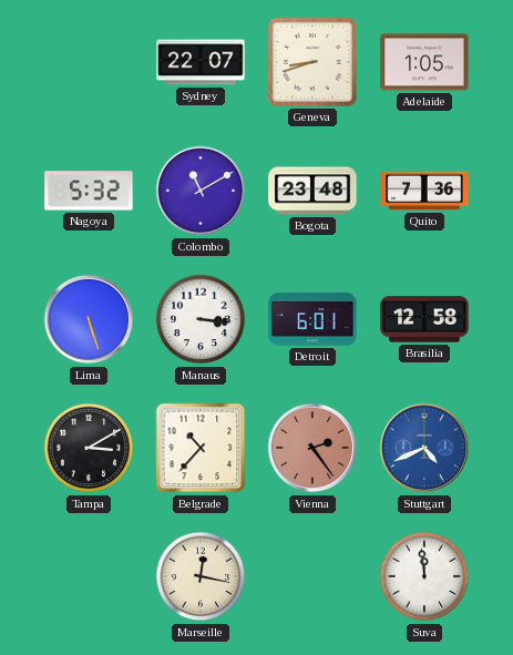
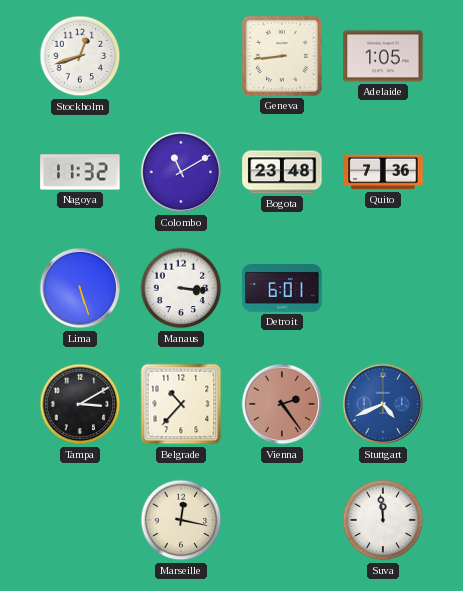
Stockholm: none -> 12:42 (80, 56)
Sydney: 22:07 -> none (201, 62)
Geneva: 8:42 -> 8:44 (282, 56)
Nagoya: 5:32 -> 11:32 (80, 172)
Brasilia: 12:58 -> none (424, 319)
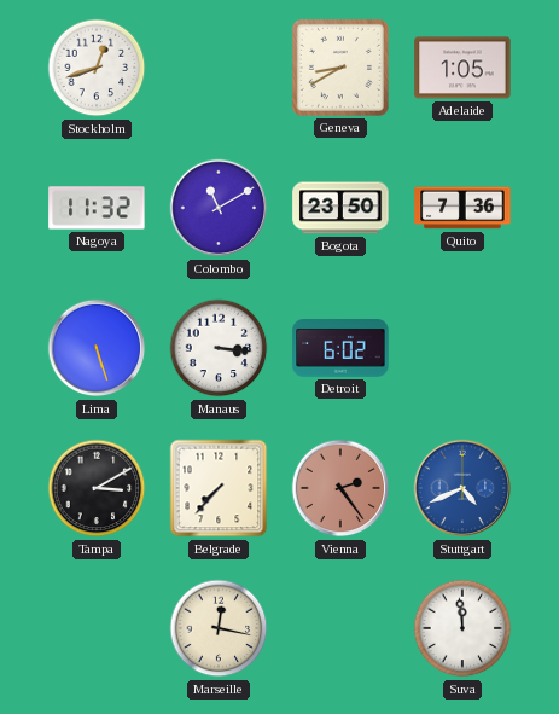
Geneva: 8:44 -> 8:40 (340, 68)
Bogota: 23:48 -> 23:50 (340, 208)
Detroit: 6:01 -> 6:02 (340, 349)
Belgrade: 10:37 -> 7:37 (219, 488)
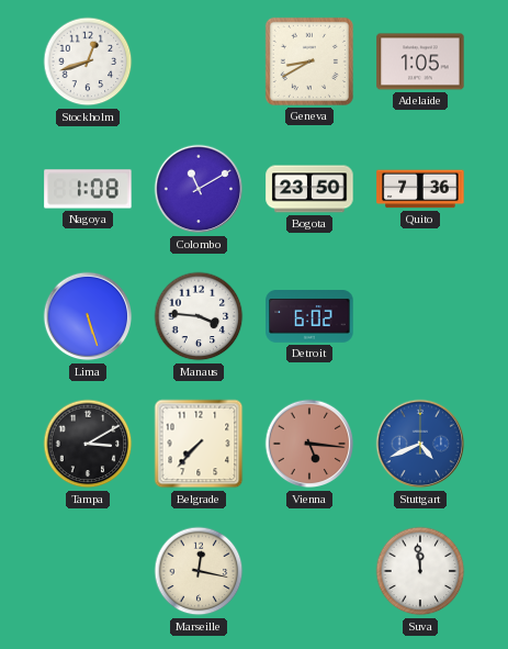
Nagoya: 11:32 -> 1:08 (88, 189)
Manaus: 3:16 -> 3:46 (199, 316)
Vienna: 2:24 -> 5:16 (309, 444)
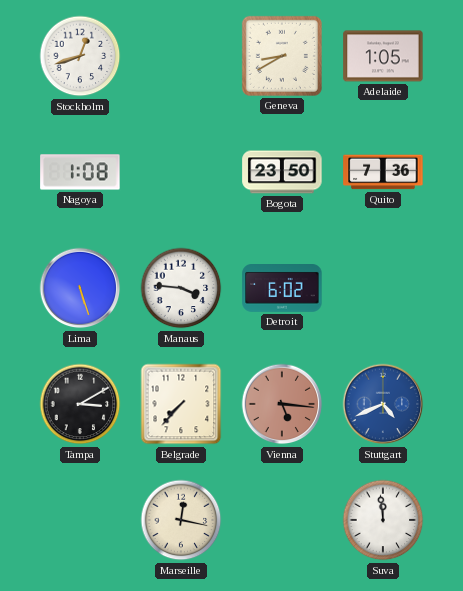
Colombo: 11:10 -> none (199, 189)
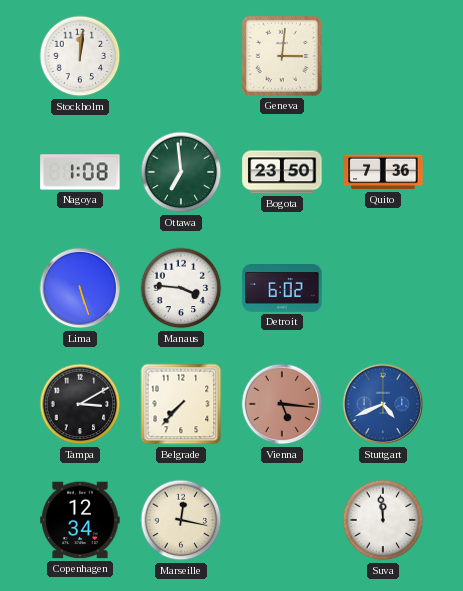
Stockholm: 12:42 -> 12:01 (80, 56)
Geneva: 8:40 -> 3:01 (282, 56)
Adelaide: 1:05 -> none (383, 56)
Ottawa: none -> 6:59 (181, 172)
Copenhagen: none -> 12:34 (80, 520)
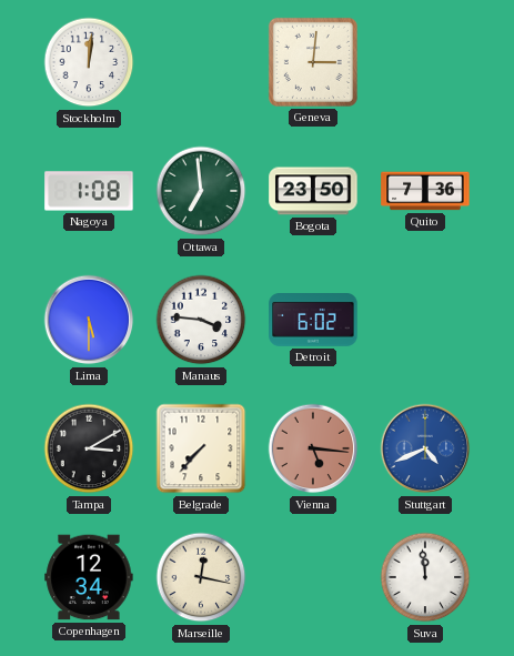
Lima: 5:27 -> 5:30 (89, 320)
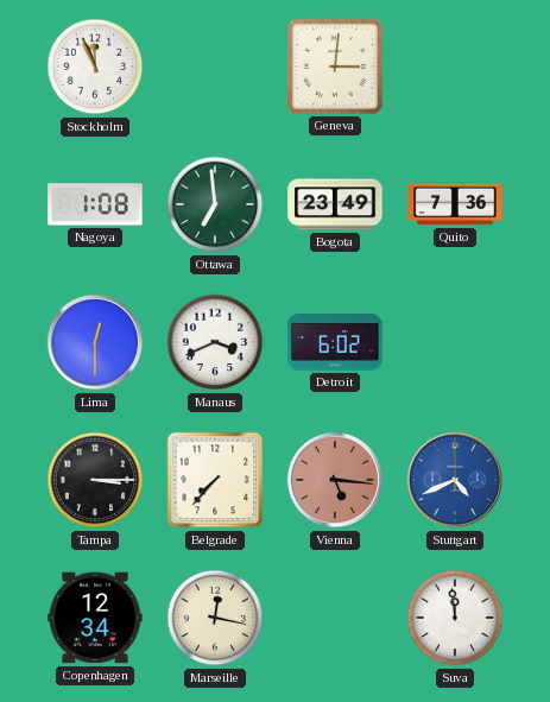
Stockholm: 12:01 -> 11:56 (95, 67)
Bogota: 23:50 -> 23:49 (335, 204)
Lima: 5:30 -> 12:30 (95, 342)
Manaus: 3:46 -> 3:41 (215, 342)
Tampa: 3:10 -> 3:15 (95, 480)
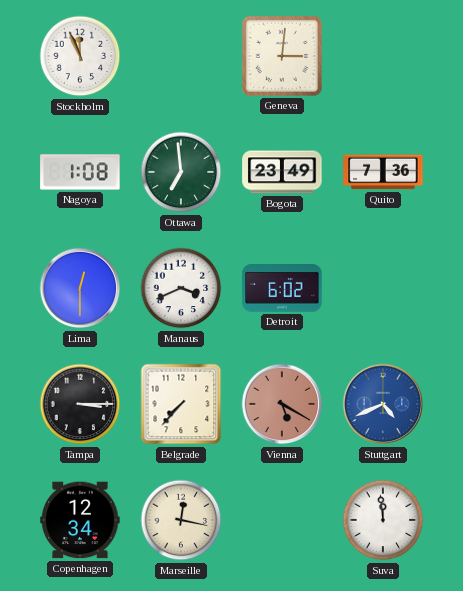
Vienna: 5:16 -> 5:20 (282, 404)
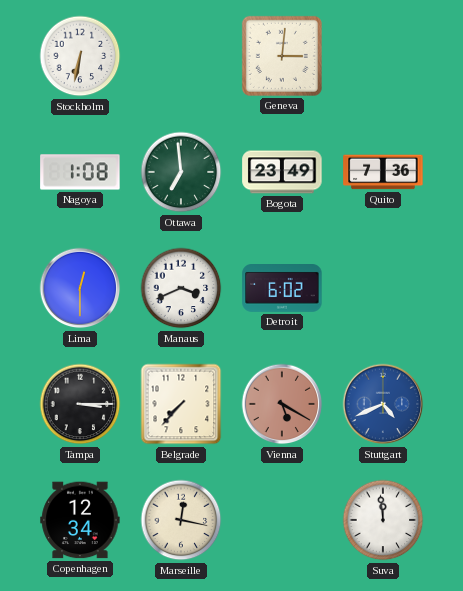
Stockholm: 11:56 -> 6:32 (80, 56)
